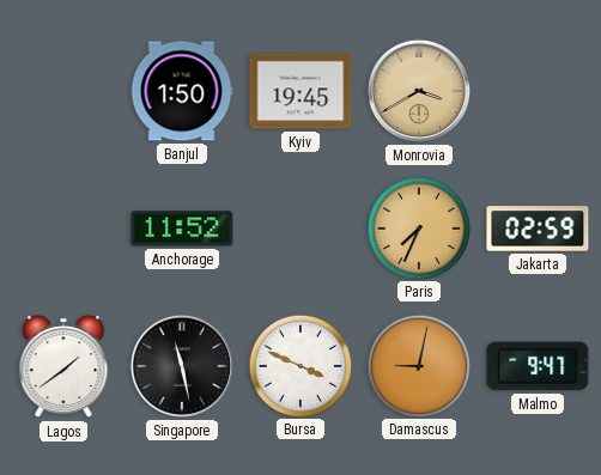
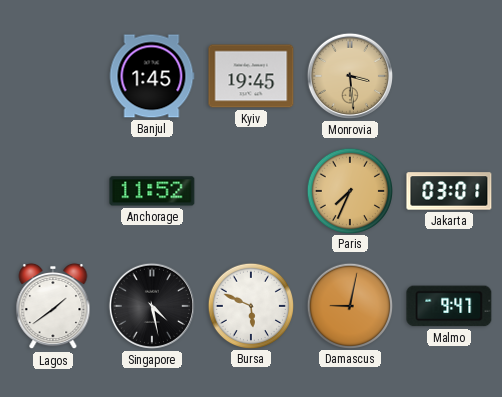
Banjul: 1:50 -> 1:45 (152, 76)
Monrovia: 3:40 -> 3:29 (350, 76)
Jakarta: 02:59 -> 03:01 (449, 191)
Singapore: 11:28 -> 4:28 (152, 306)
Bursa: 3:49 -> 5:49 (250, 305)
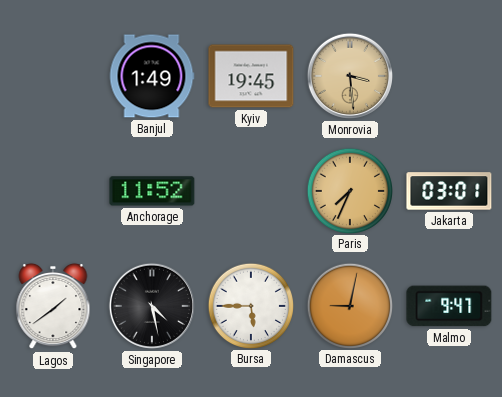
Banjul: 1:45 -> 1:49 (152, 76)
Bursa: 5:49 -> 5:45 (250, 305)
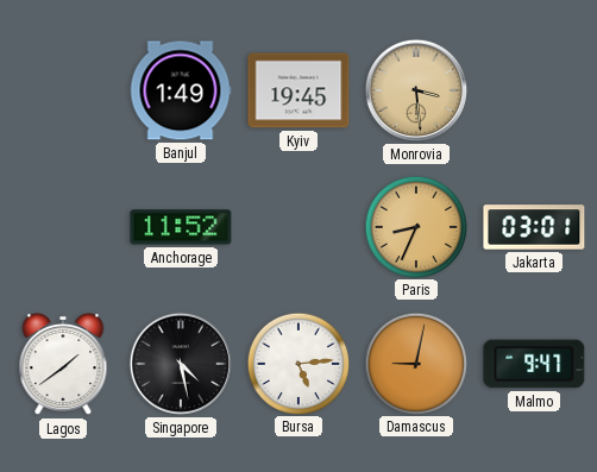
Paris: 7:34 -> 8:34 (415, 226)
Bursa: 5:45 -> 5:14 (297, 363)
